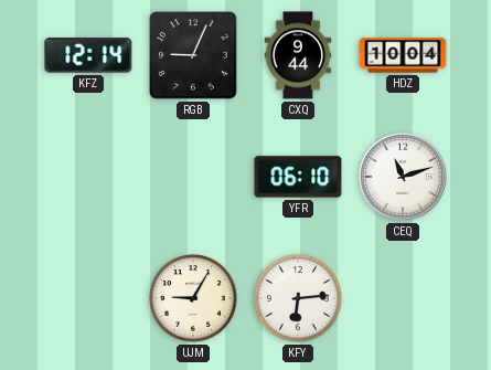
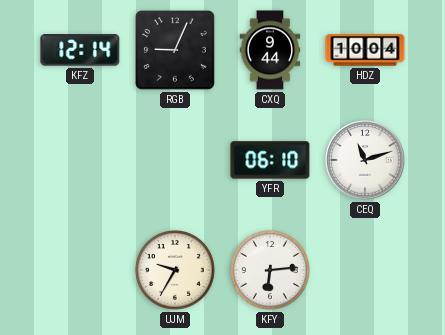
UJM: 9:05 -> 9:35 (176, 271)
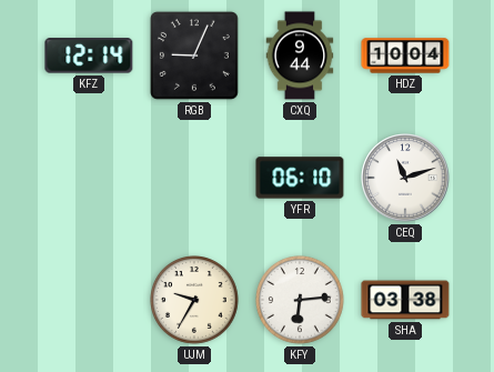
SHA: none -> 03:38 (405, 300)
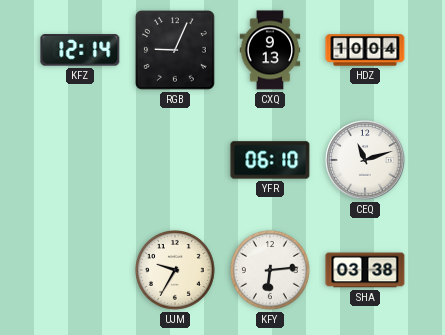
CXQ: 9:44 -> 9:13 (270, 50)
